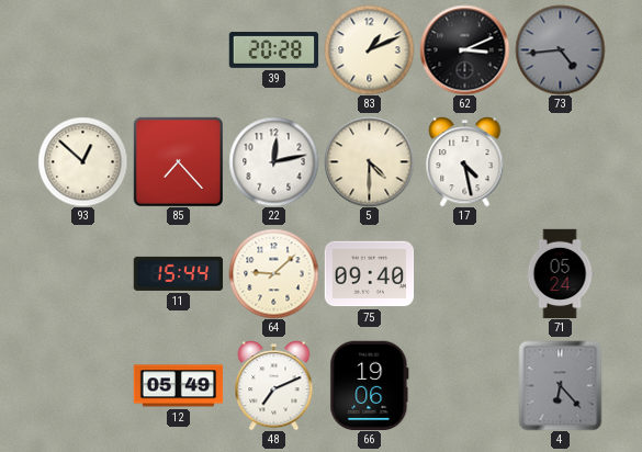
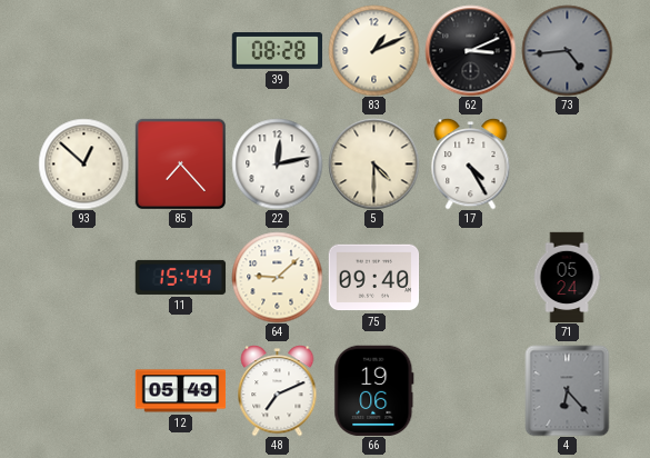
39: 20:28 -> 08:28 (277, 51)
17: 4:28 -> 4:25 (471, 163)
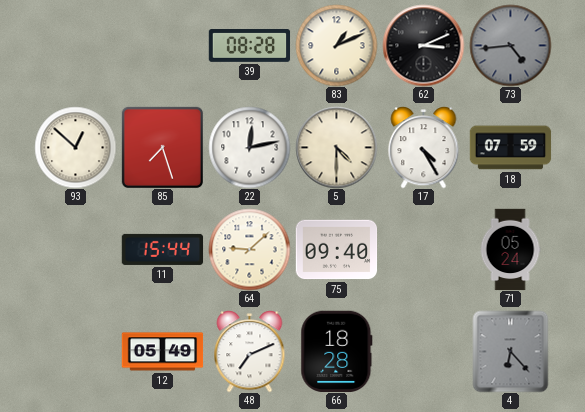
85: 7:23 -> 7:27 (162, 147)
18: none -> 07:59 (510, 148)
66: 19:06 -> 18:28 (337, 351)
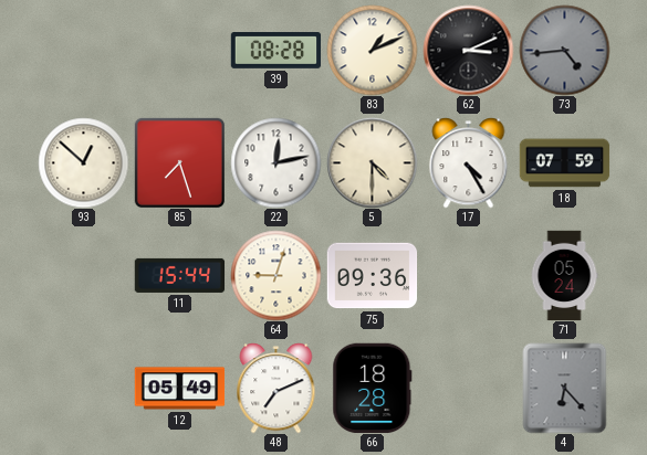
64: 9:08 -> 9:03 (275, 275)
75: 09:40 -> 09:36 (372, 276)
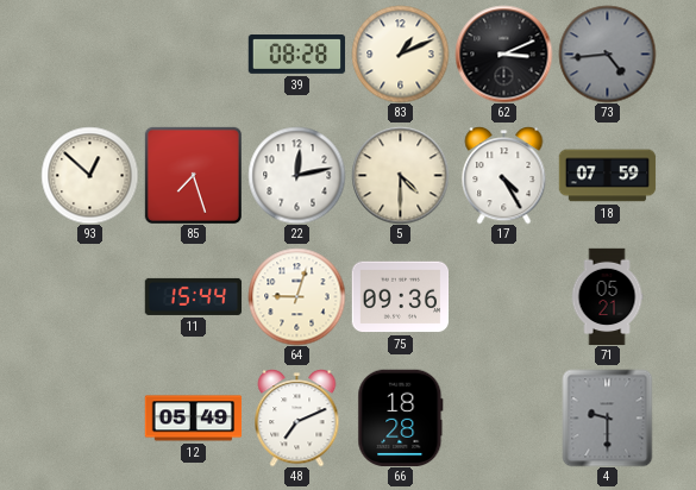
71: 05:24 -> 05:21 (607, 296)
4: 6:23 -> 9:30 (608, 417)
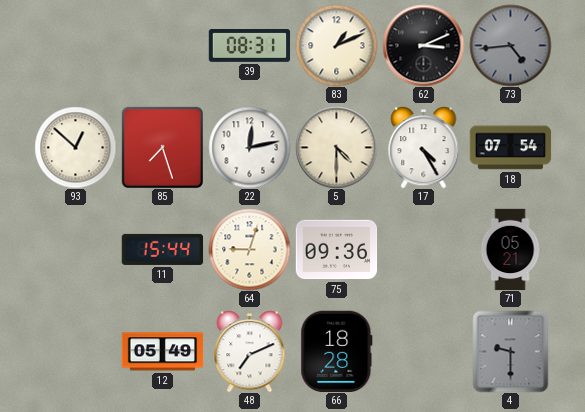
39: 08:28 -> 08:31 (249, 46)
18: 07:59 -> 07:54 (510, 148)
